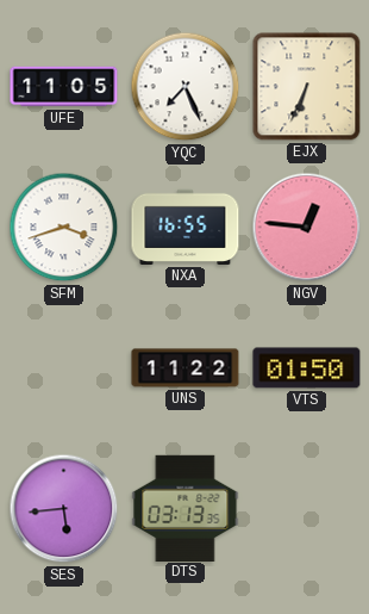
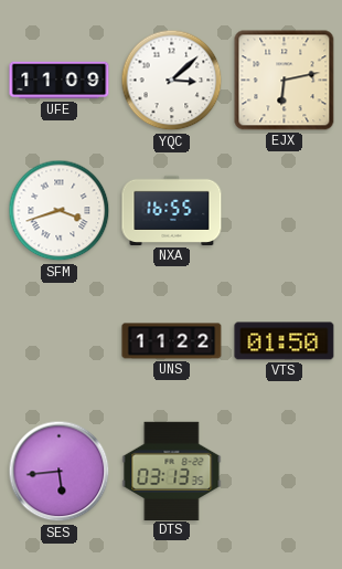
UFE: 11:05 -> 11:09 (60, 81)
YQC: 7:26 -> 3:08 (172, 81)
EJX: 6:34 -> 6:13 (285, 81)
NGV: 12:46 -> none (307, 228)
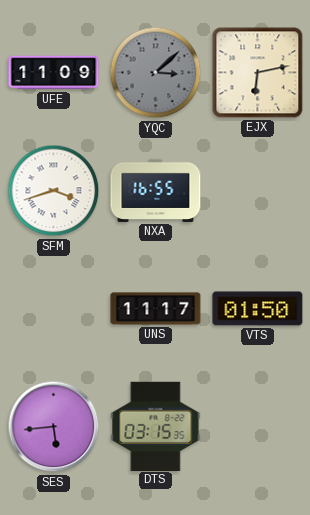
YQC dial: white -> grey (156, 73)
UNS: 11:22 -> 11:17 (156, 309)
DTS: 03:13 -> 03:15 (156, 426)
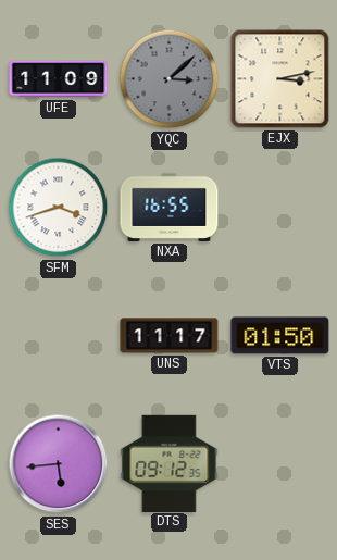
EJX: 6:13 -> 3:13 (280, 79)
DTS: 03:15 -> 09:12 (170, 463)
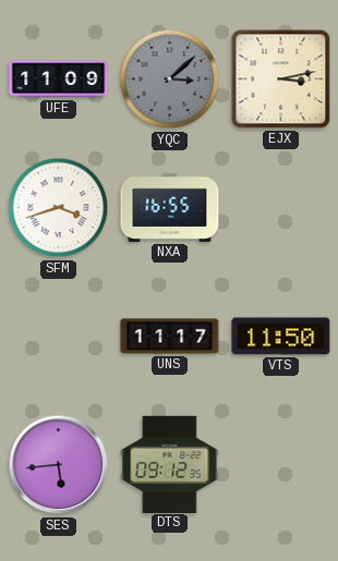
VTS: 01:50 -> 11:50 (281, 337)
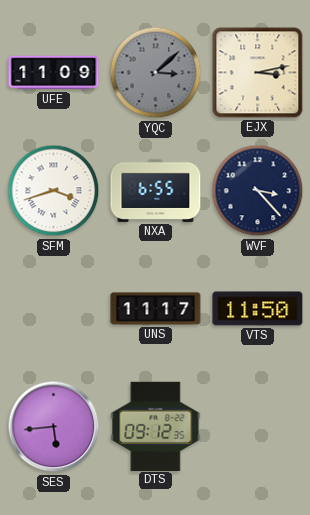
NXA: 16:55 -> 6:55 (156, 190)
WVF: none -> 3:23 (258, 191)
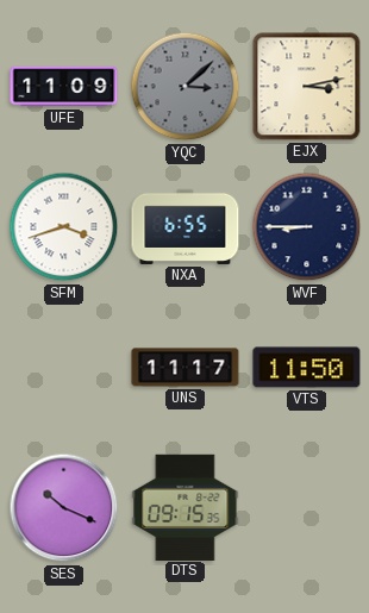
WVF: 3:23 -> 8:45 (307, 227)
SES: 5:44 -> 10:19 (64, 508)
DTS: 09:12 -> 09:15 (186, 507)
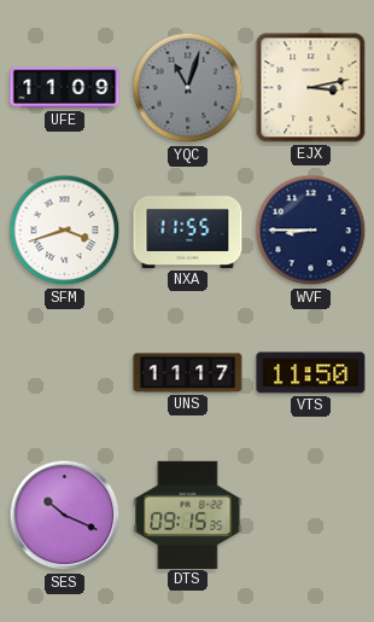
YQC: 3:08 -> 11:03 (188, 88)
NXA: 6:55 -> 11:55 (188, 229)
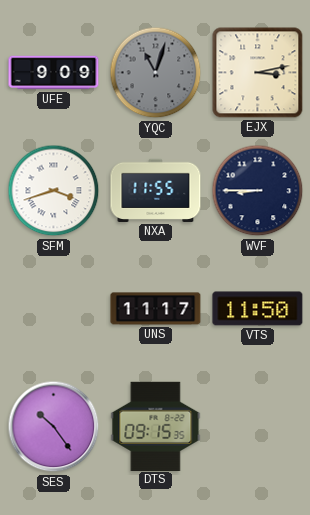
UFE: 11:09 -> 9:09 (54, 73)
SES: 10:19 -> 10:24 (54, 427)
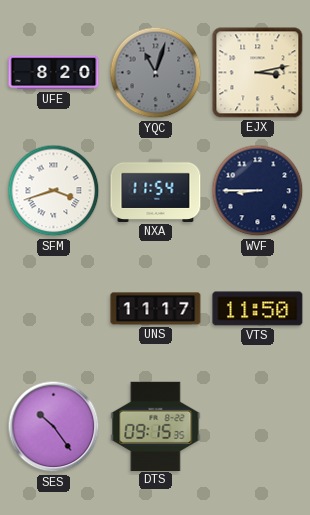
UFE: 9:09 -> 8:20 (54, 73)
NXA: 11:55 -> 11:54 (156, 190)
